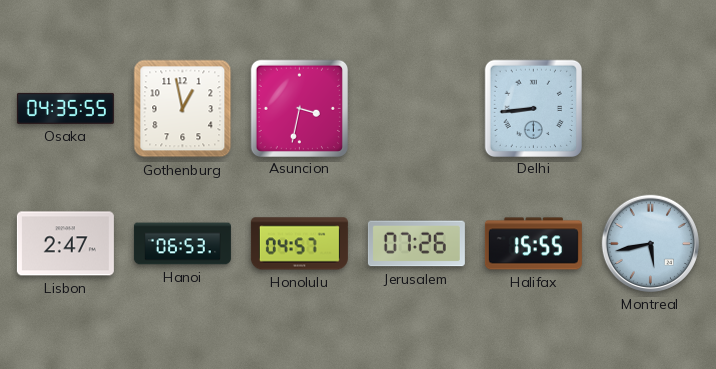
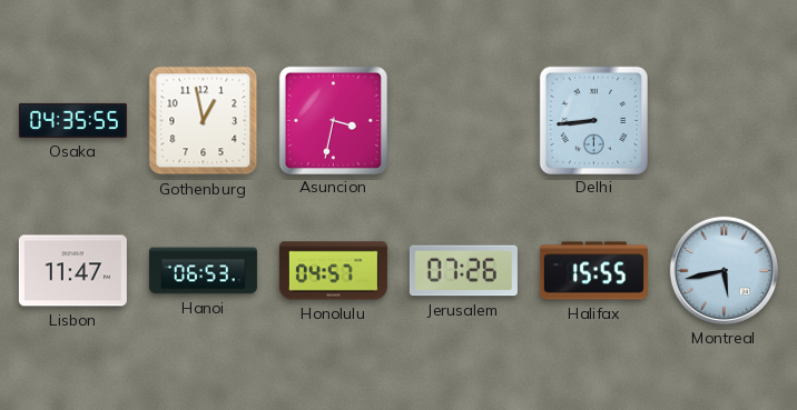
Lisbon: 2:47 -> 11:47 (72, 271)
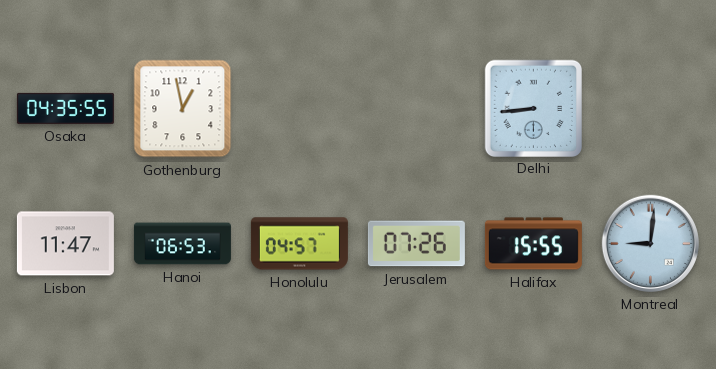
Asuncion: 3:32 -> none (333, 120)
Montreal: 5:43 -> 9:01 (650, 243)
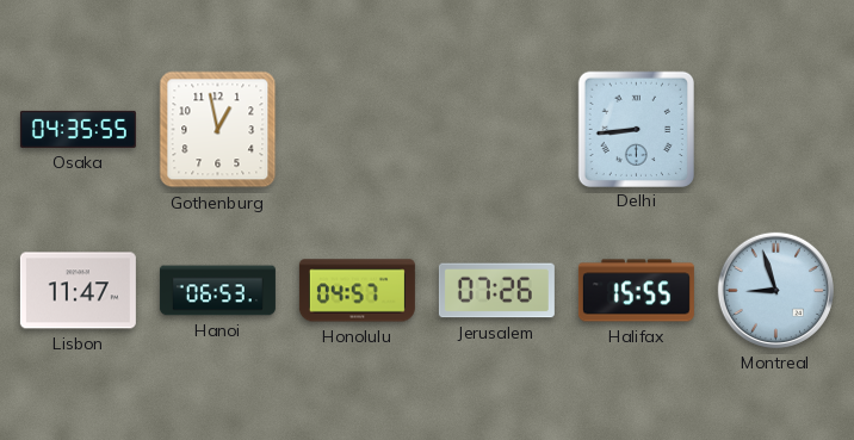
Montreal: 9:01 -> 8:57 (775, 290)
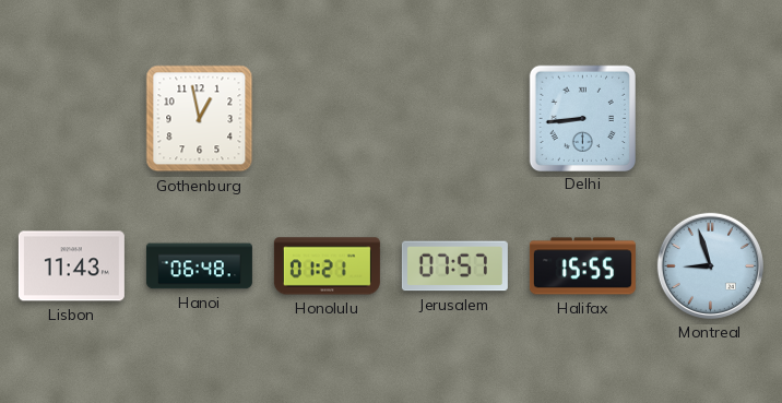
Osaka: 04:35 -> none (78, 129)
Lisbon: 11:47 -> 11:43 (71, 266)
Hanoi: 06:53 -> 06:48 (199, 266)
Honolulu: 04:57 -> 01:21 (327, 266)
Jerusalem: 07:26 -> 07:57 (454, 266)
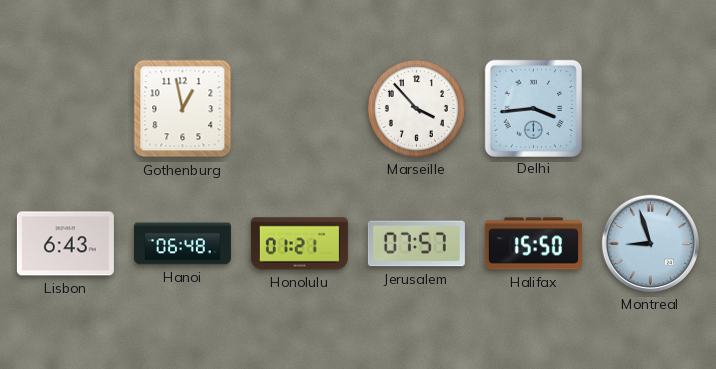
Marseille: none -> 3:53 (416, 108)
Delhi: 8:44 -> 3:44 (533, 108)
Lisbon: 11:43 -> 6:43 (65, 244)
Halifax: 15:55 -> 15:50 (533, 244)
